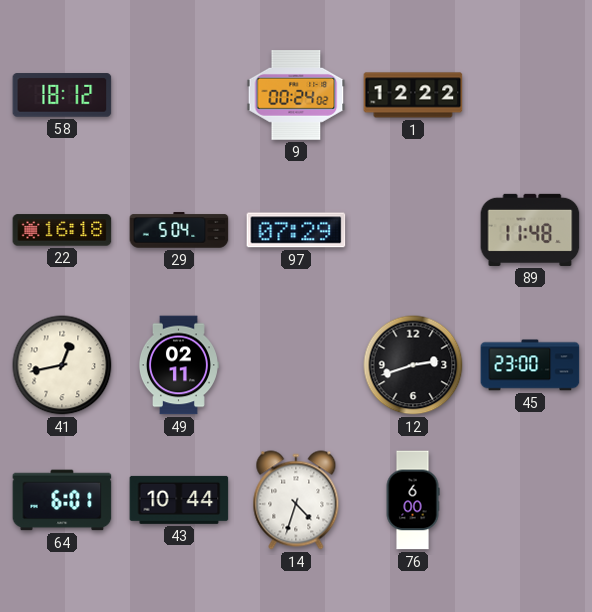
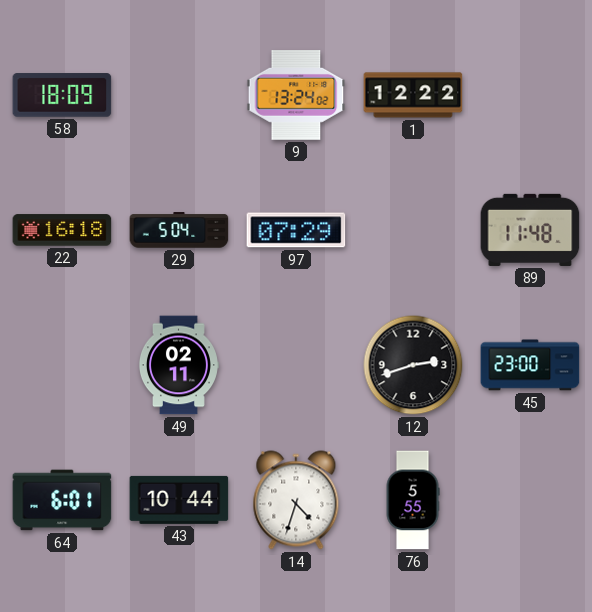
58: 18:12 -> 18:09 (62, 95)
9: 00:24 -> 13:24 (296, 96)
41: 12:43 -> none (62, 365)
76: 6:00 -> 5:55 (413, 500)
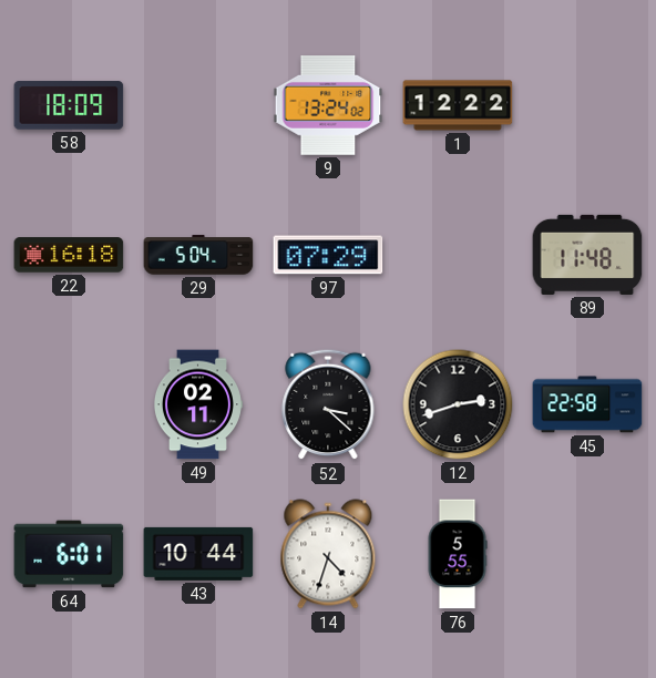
52: none -> 3:22 (328, 404)
45: 23:00 -> 22:58 (587, 404)
